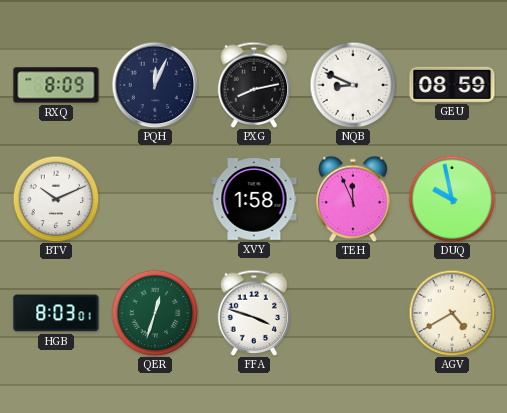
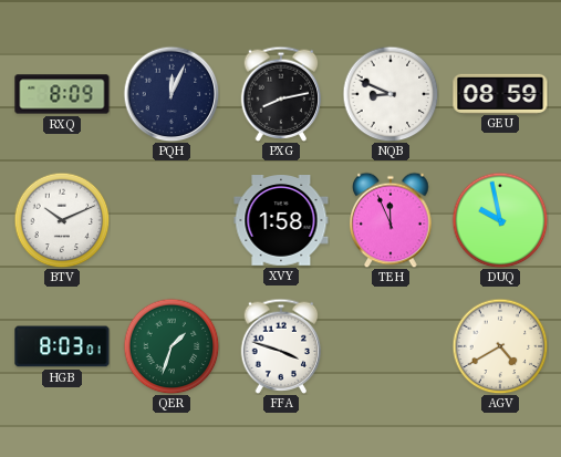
QER: 12:33 -> 1:33 (172, 346)
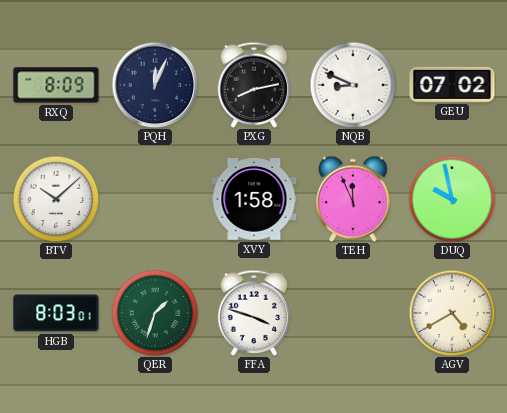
GEU: 08:59 -> 07:02 (452, 84)
BTV: 10:11 -> 10:08 (56, 199)
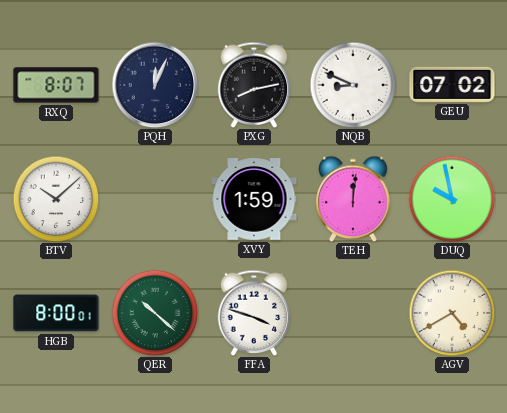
RXQ: 8:09 -> 8:07 (56, 85)
XVY: 1:58 -> 1:59 (254, 200)
TEH: 11:56 -> 12:01 (353, 199)
HGB: 8:03 -> 8:00 (56, 313)
QER: 1:33 -> 10:22 (155, 313)
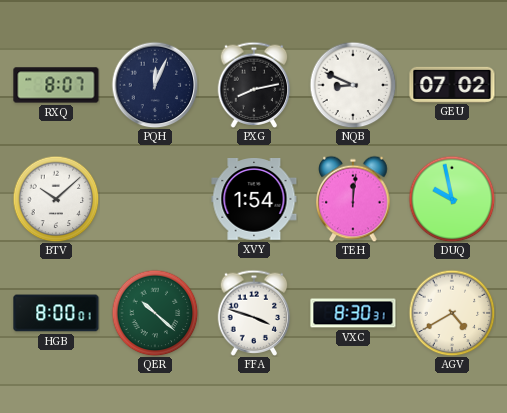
XVY: 1:59 -> 1:54 (254, 200)
VXC: none -> 8:30 (353, 313)
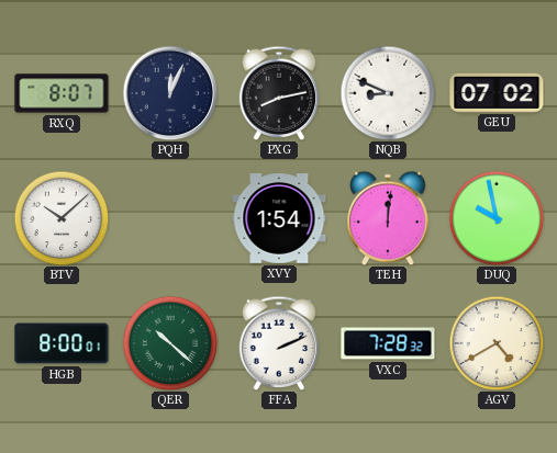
FFA: 3:48 -> 2:11 (279, 343)
VXC: 8:30 -> 7:28 (388, 343)
